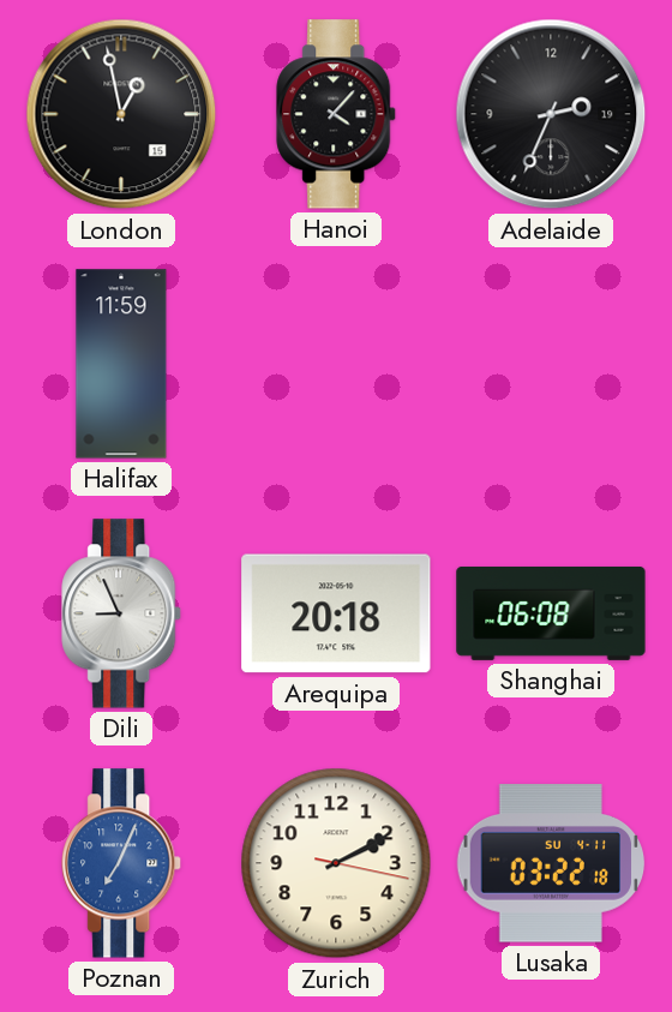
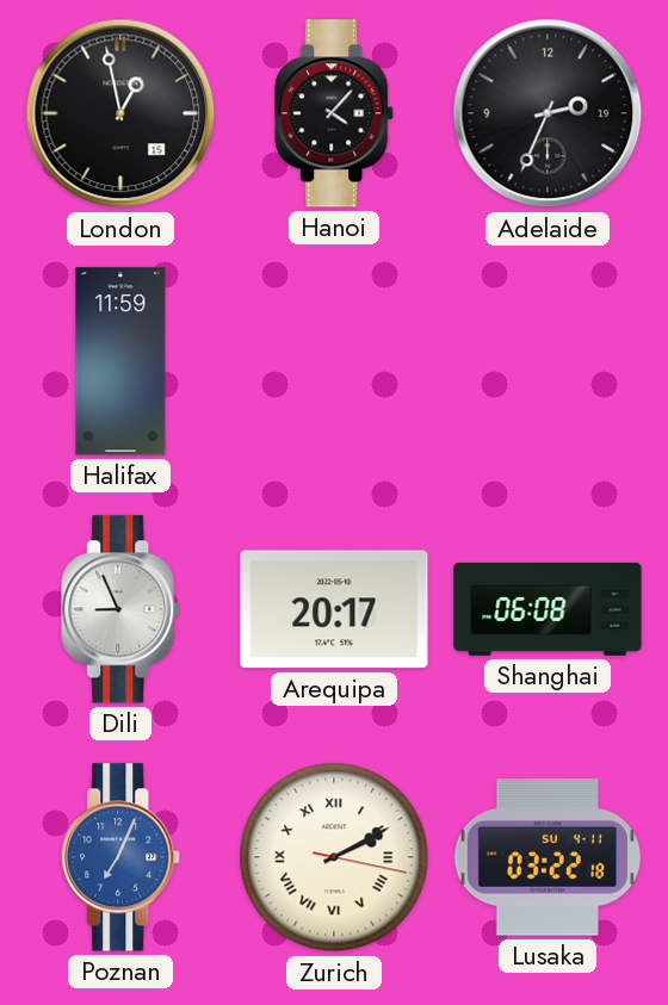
Arequipa: 20:18 -> 20:17 (334, 609)
Zurich numerals: Arabic -> Roman (334, 857)
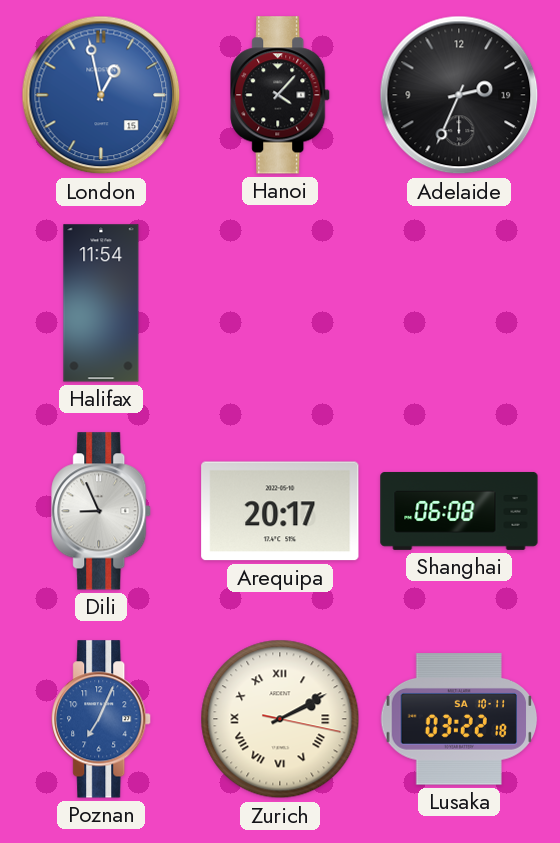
London dial: black -> blue (101, 95)
Halifax: 11:59 -> 11:54 (101, 303)
Lusaka date: SU 4-11 -> SA 10-11 (459, 719)
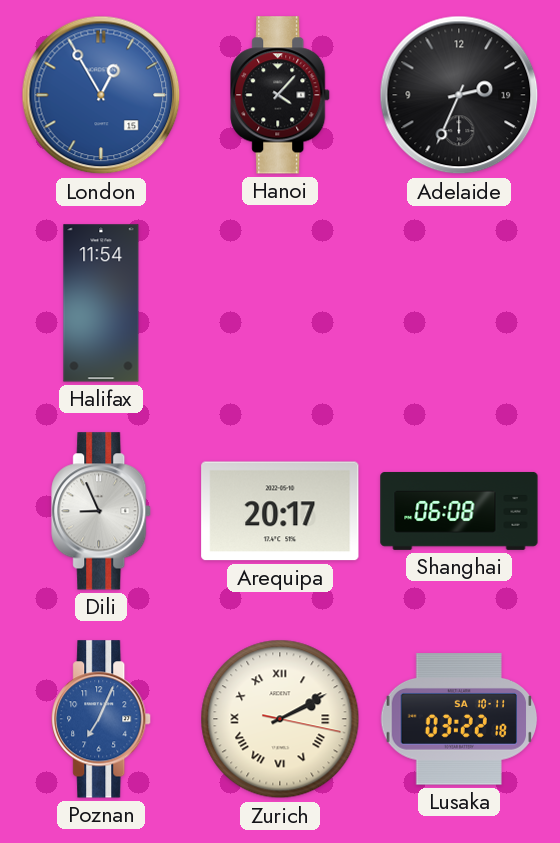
London: 12:58 -> 12:55 (101, 95)
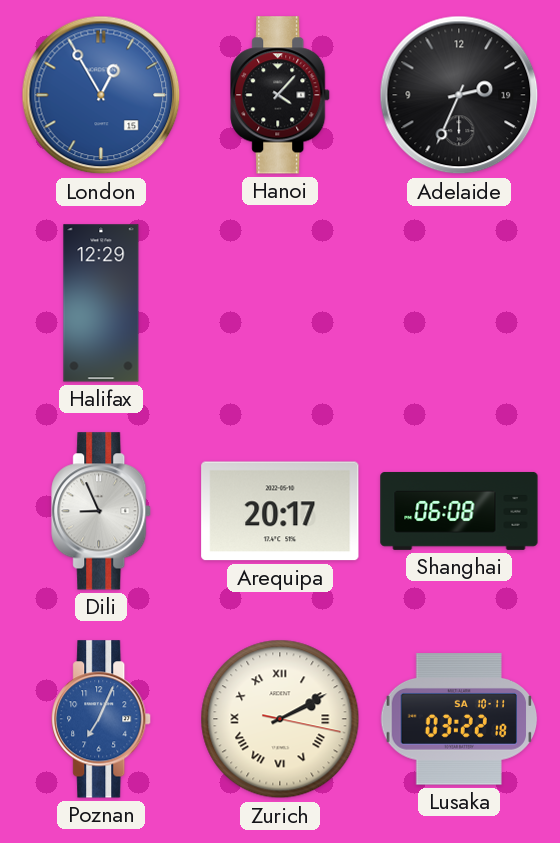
Halifax: 11:54 -> 12:29 (101, 303)
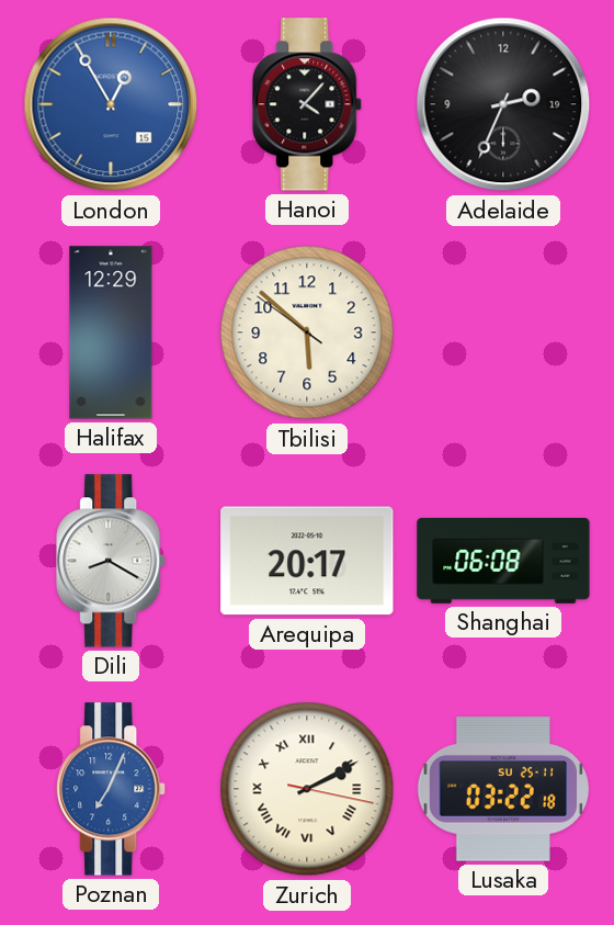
Tbilisi: none -> 5:51 (307, 332)
Dili: 8:56 -> 8:20 (112, 561)
Lusaka date: SA 10-11 -> SU 25-11 (503, 789)
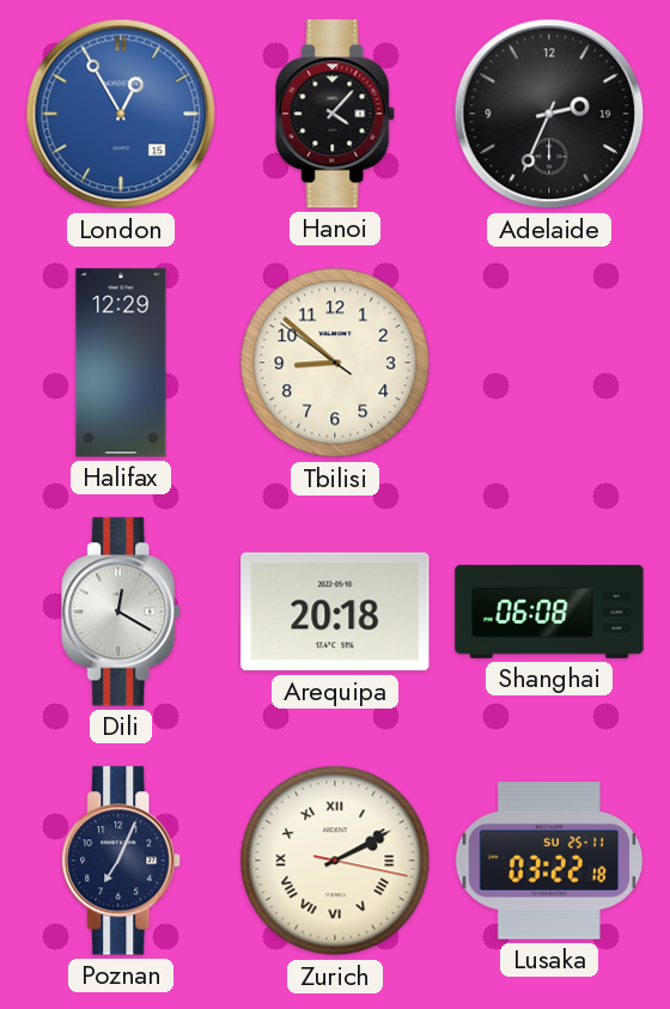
Tbilisi: 5:51 -> 8:51 (335, 363)
Dili: 8:20 -> 12:20 (122, 612)
Arequipa: 20:17 -> 20:18 (335, 612)
Poznan dial: blue -> navy (122, 861)
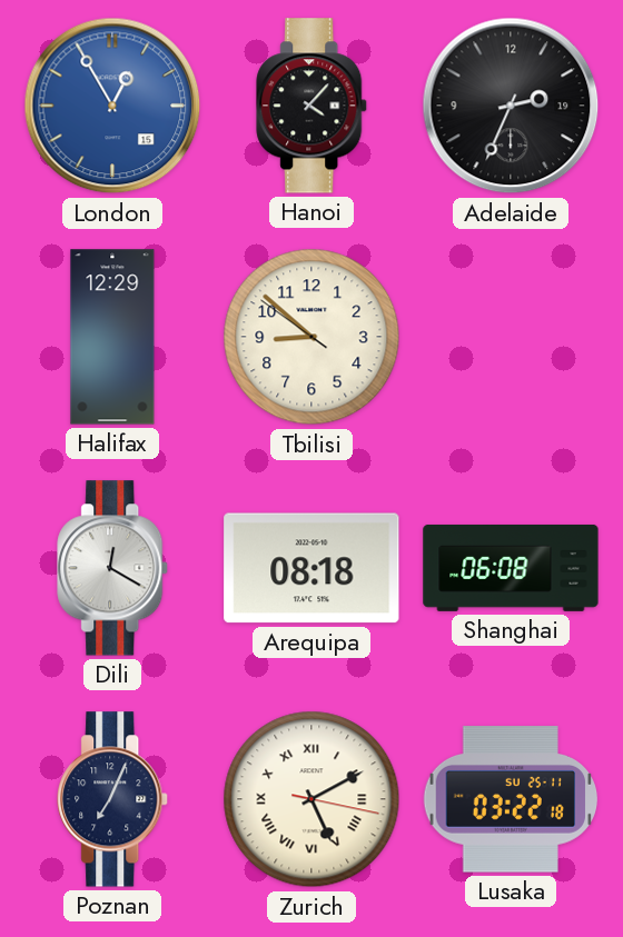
Arequipa: 20:18 -> 08:18 (311, 568)
Zurich: 2:10 -> 5:10 (311, 799)
